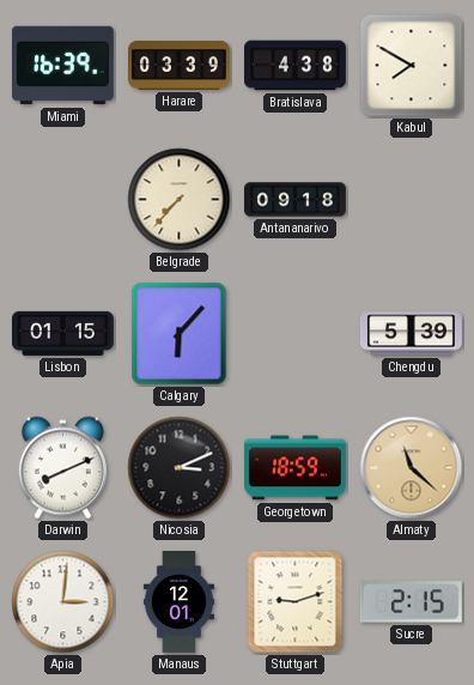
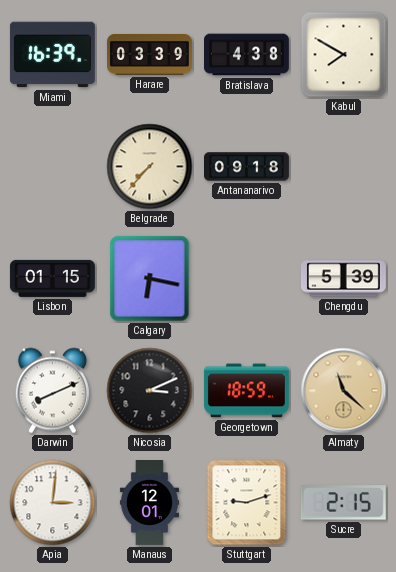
Calgary: 6:07 -> 6:17 (150, 279)
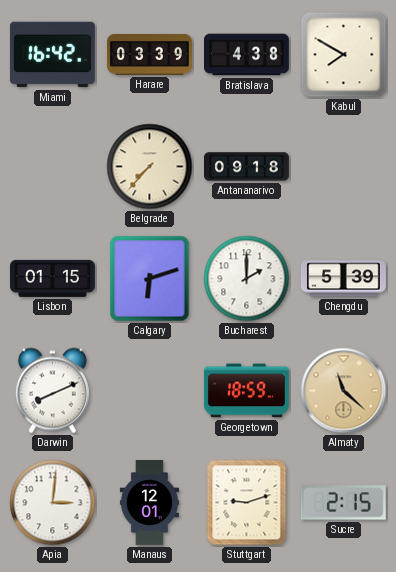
Miami: 16:39 -> 16:42 (52, 55)
Calgary: 6:17 -> 6:12 (150, 279)
Bucharest: none -> 2:00 (247, 279)
Nicosia: 3:11 -> none (150, 391)
